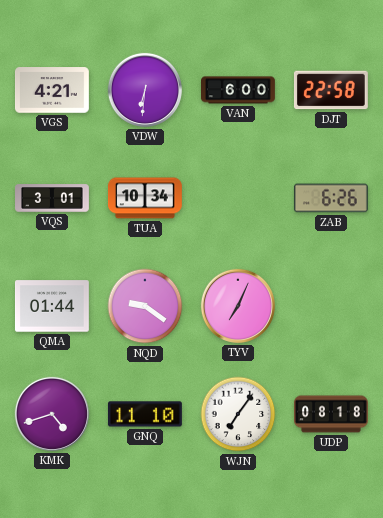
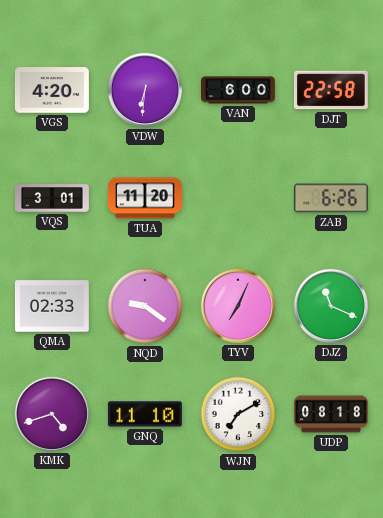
VGS: 4:21 -> 4:20 (52, 90)
TUA: 10:34 -> 11:20 (145, 198)
QMA: 01:44 -> 02:33 (52, 306)
DJZ: none -> 11:19 (331, 306)
WJN: 7:06 -> 7:10 (238, 414)
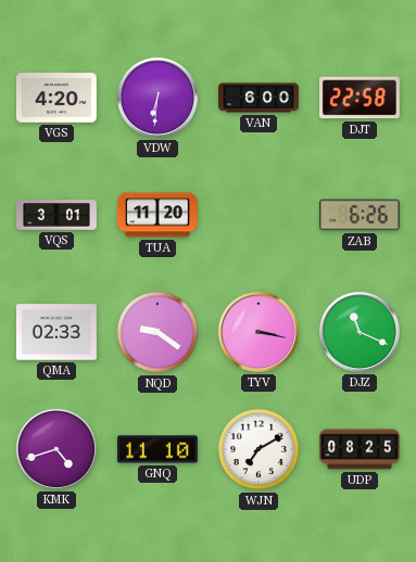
TYV: 7:04 -> 3:17 (259, 332)
UDP: 08:18 -> 08:25 (361, 449)
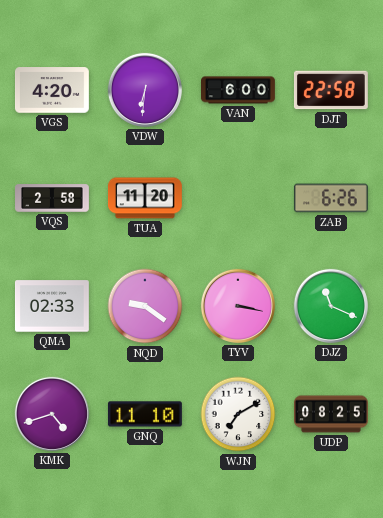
VQS: 3:01 -> 2:58 (53, 198)
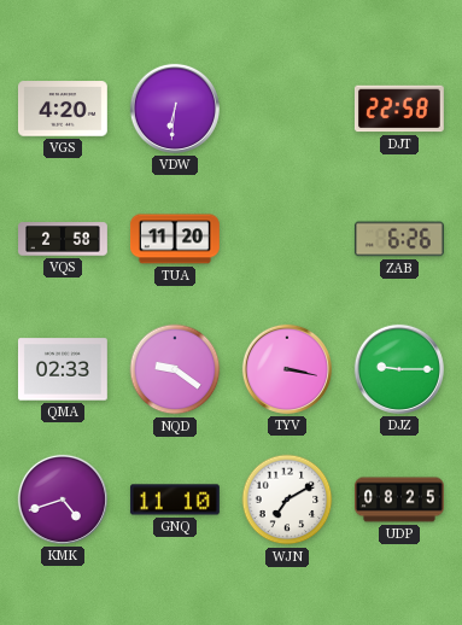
VAN: 6:00 -> none (239, 90)
DJZ: 11:19 -> 9:15 (399, 369)
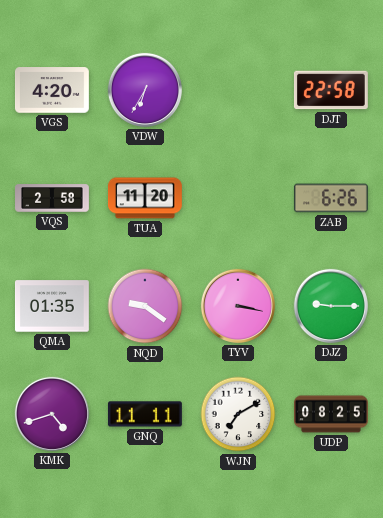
VDW: 6:31 -> 6:35 (145, 90)
QMA: 02:33 -> 01:35 (52, 306)
GNQ: 11:10 -> 11:11 (145, 414)
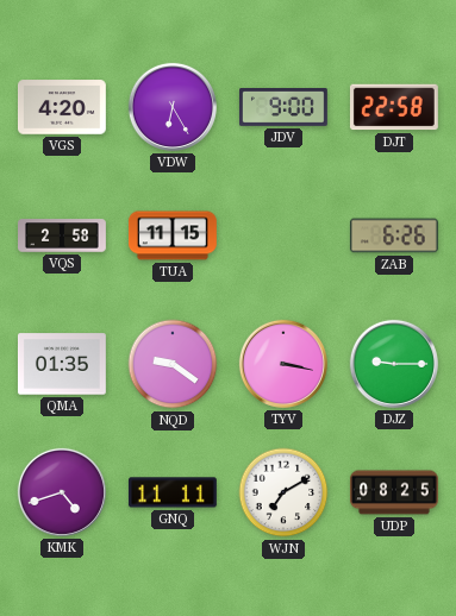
VDW: 6:35 -> 6:25 (173, 107)
JDV: none -> 9:00 (283, 108)
TUA: 11:20 -> 11:15 (173, 235)
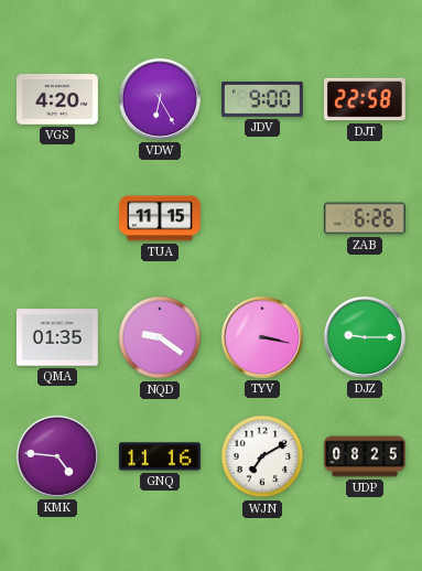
VQS: 2:58 -> none (63, 235)
KMK: 4:42 -> 4:46 (57, 456)
GNQ: 11:11 -> 11:16 (160, 456)
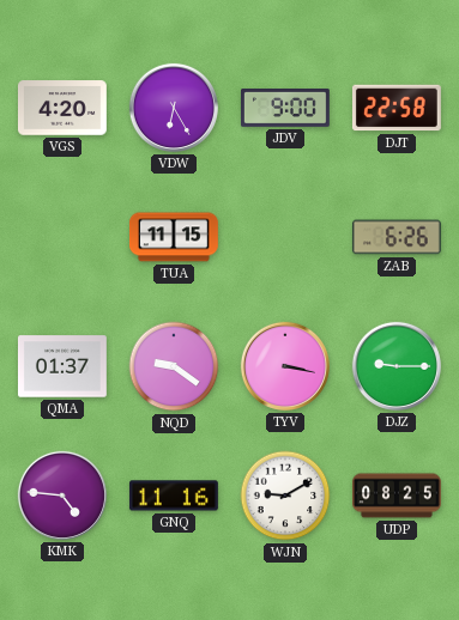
QMA: 01:35 -> 01:37 (62, 366)
WJN: 7:10 -> 9:10 (285, 496)
